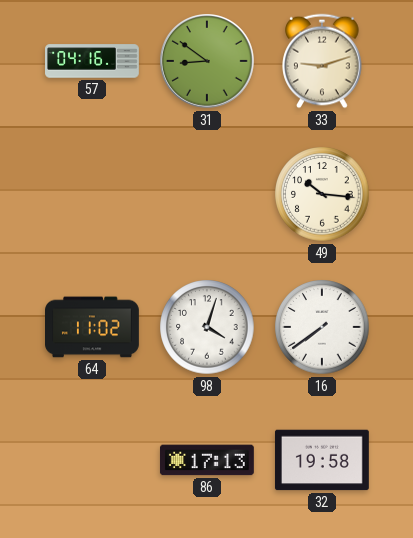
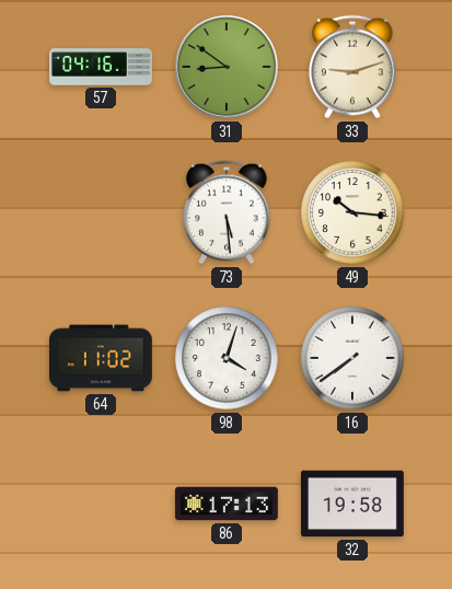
73: none -> 5:29 (227, 212)
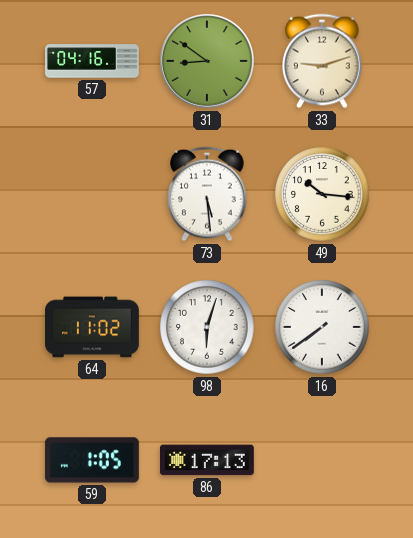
98: 4:03 -> 6:03 (207, 327)
59: none -> 1:05 (92, 460)
32: 19:58 -> none (352, 504)
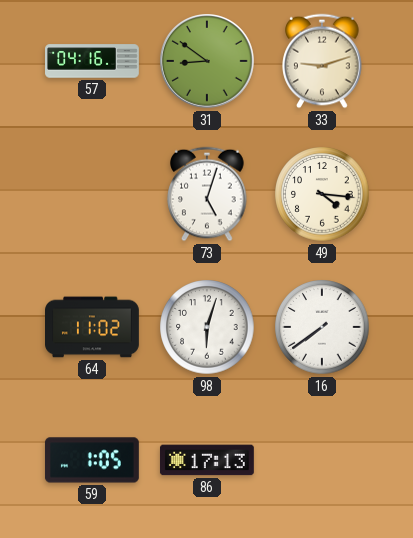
73: 5:29 -> 5:03 (207, 194)
49: 10:16 -> 4:16 (322, 194)
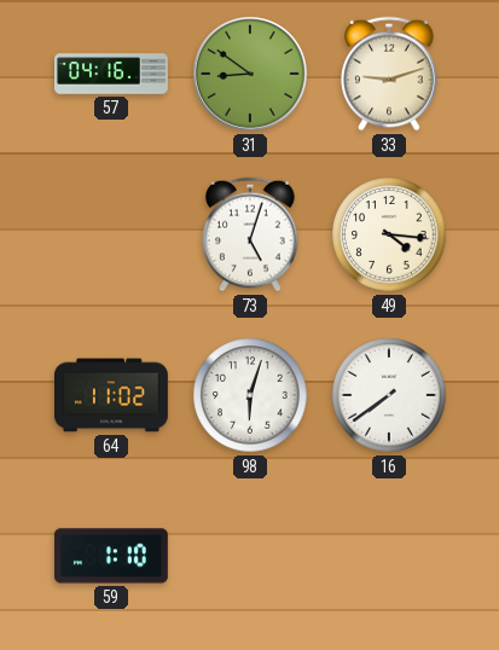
59: 1:05 -> 1:10 (111, 556)
86: 17:13 -> none (207, 460)
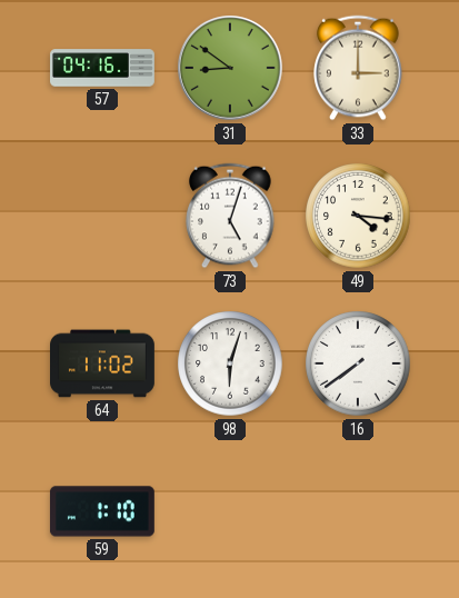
33: 9:12 -> 3:00 (358, 68)
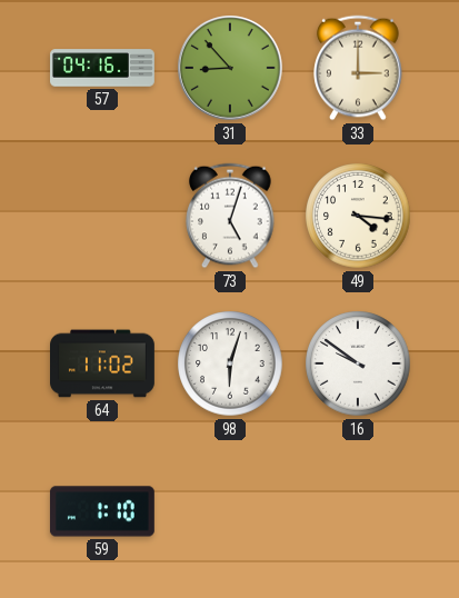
31: 8:51 -> 8:53 (231, 69)
16: 7:39 -> 9:51 (358, 363)
